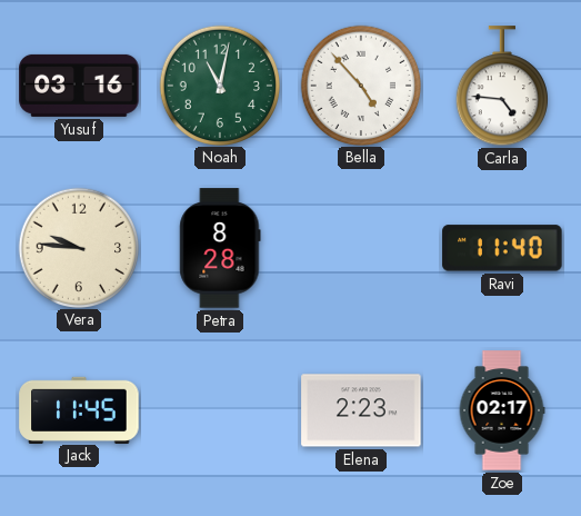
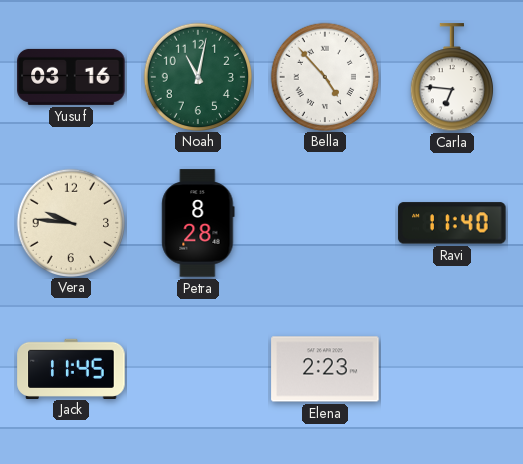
Carla: 4:46 -> 6:46 (451, 78)
Zoe: 02:17 -> none (502, 410)
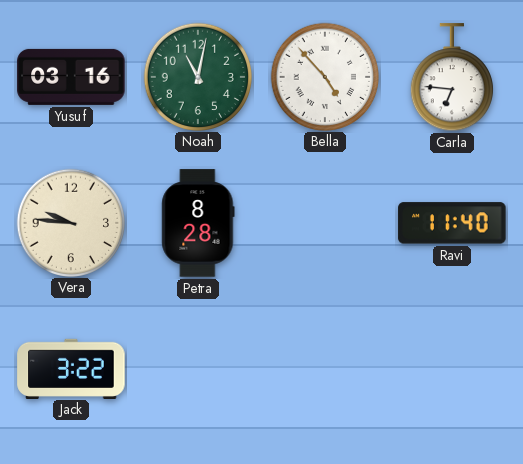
Jack: 11:45 -> 3:22 (71, 368)
Elena: 2:23 -> none (325, 369)
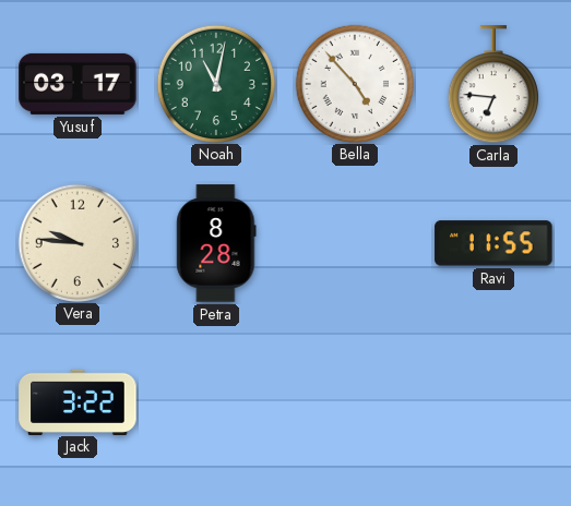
Yusuf: 03:16 -> 03:17 (78, 84)
Ravi: 11:40 -> 11:55 (493, 243)
